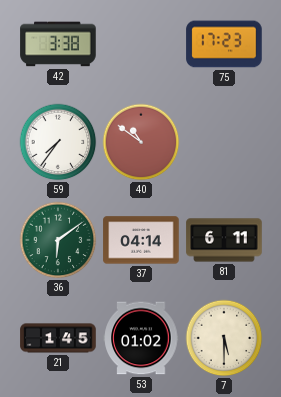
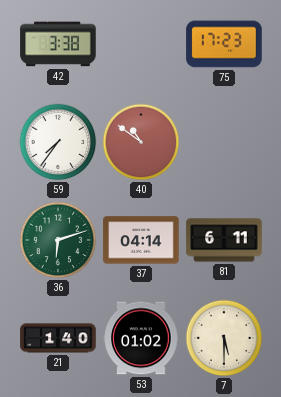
36: 6:09 -> 6:12 (58, 240)
21: 1:45 -> 1:40 (58, 338)
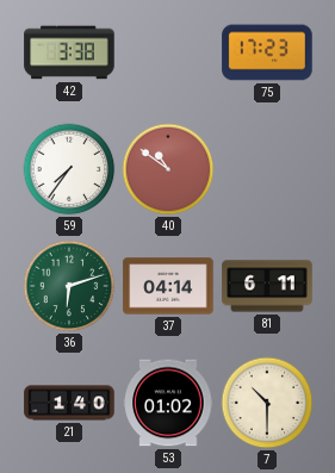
7: 5:30 -> 10:30 (267, 403)
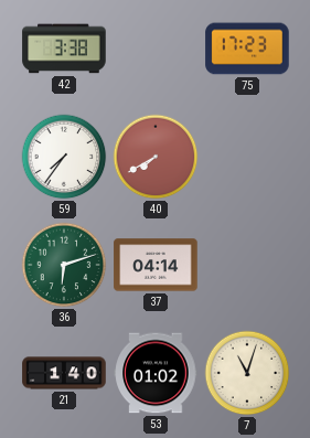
40: 10:51 -> 7:40 (156, 157)
81: 6:11 -> none (267, 286)
7: 10:30 -> 11:03 (247, 373)
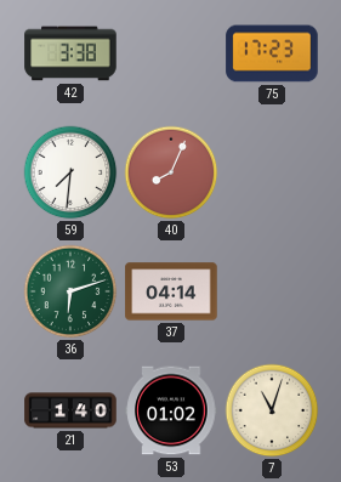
59: 7:36 -> 7:31 (70, 172)
40: 7:40 -> 8:04 (171, 172)
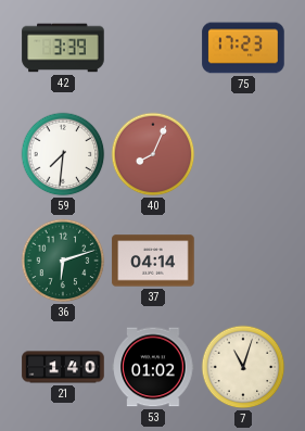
42: 3:38 -> 3:39 (63, 48)
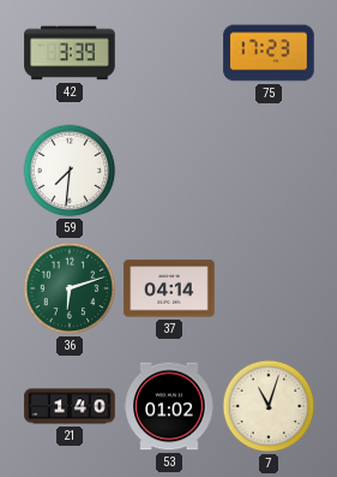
40: 8:04 -> none (153, 154)
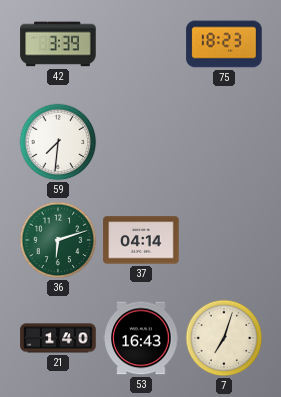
75: 17:23 -> 18:23 (224, 44)
53: 01:02 -> 16:43 (141, 338)
7: 11:03 -> 7:03 (224, 338)
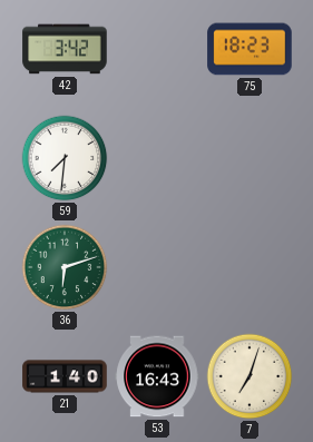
42: 3:39 -> 3:42 (65, 49)
37: 04:14 -> none (141, 240)
